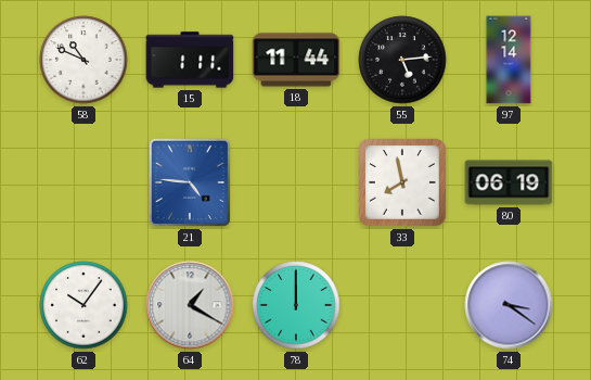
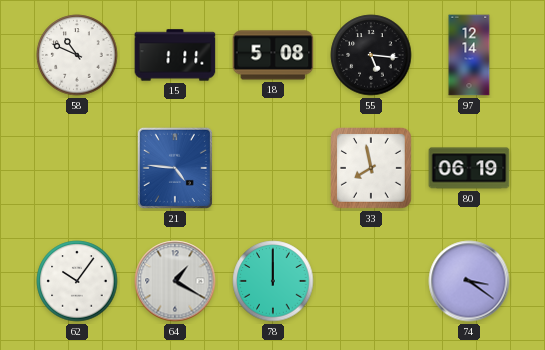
18: 11:44 -> 5:08 (273, 55)
55: 5:14 -> 5:16 (371, 55)
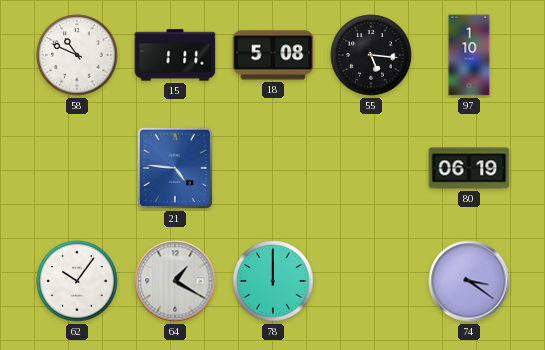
97: 12:14 -> 1:10 (469, 55)
33: 7:58 -> none (372, 169)
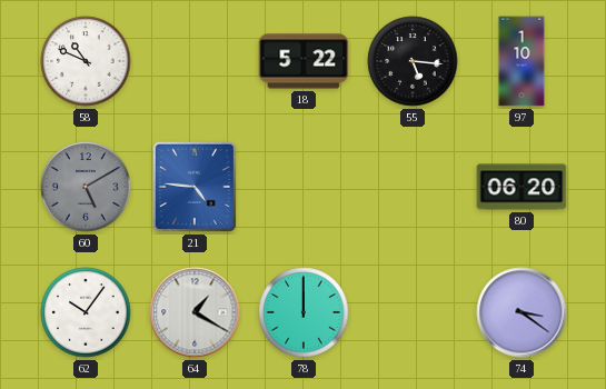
15: 1:11 -> none (175, 55)
18: 5:08 -> 5:22 (304, 61)
60: none -> 5:10 (86, 187)
80: 06:19 -> 06:20 (521, 187)
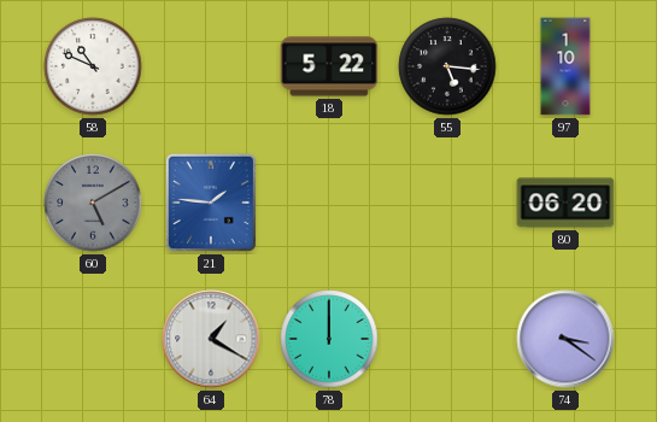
21: 4:46 -> 1:46 (211, 203)
62: 10:06 -> none (86, 312)
